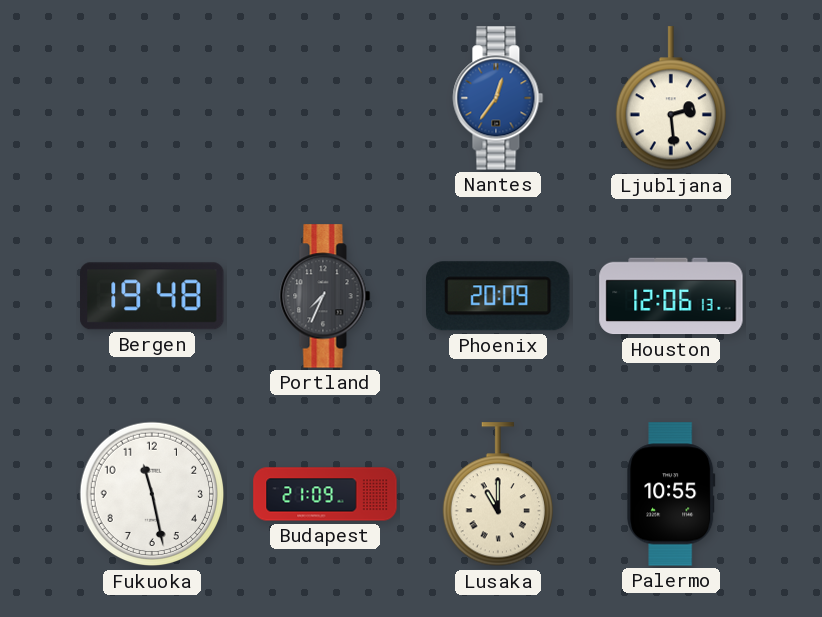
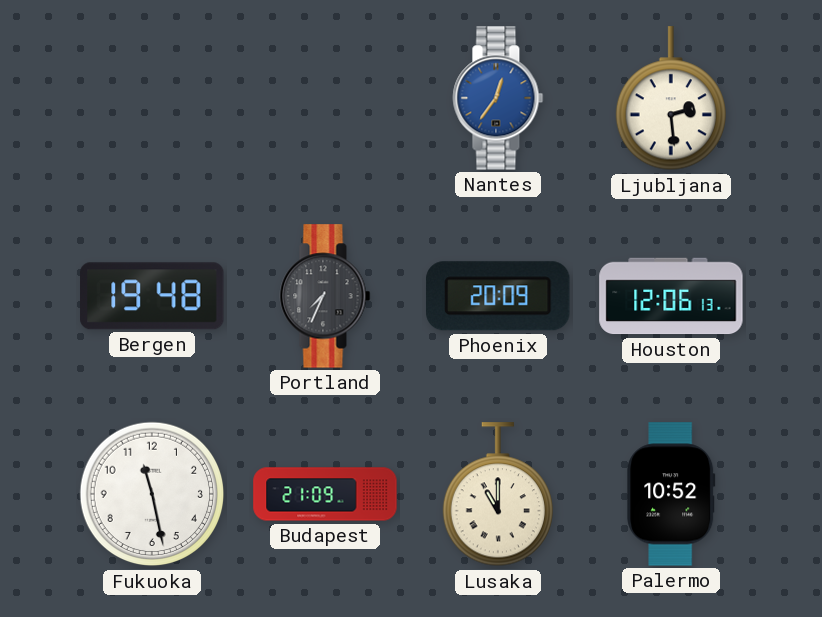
Palermo: 10:55 -> 10:52 (671, 494)
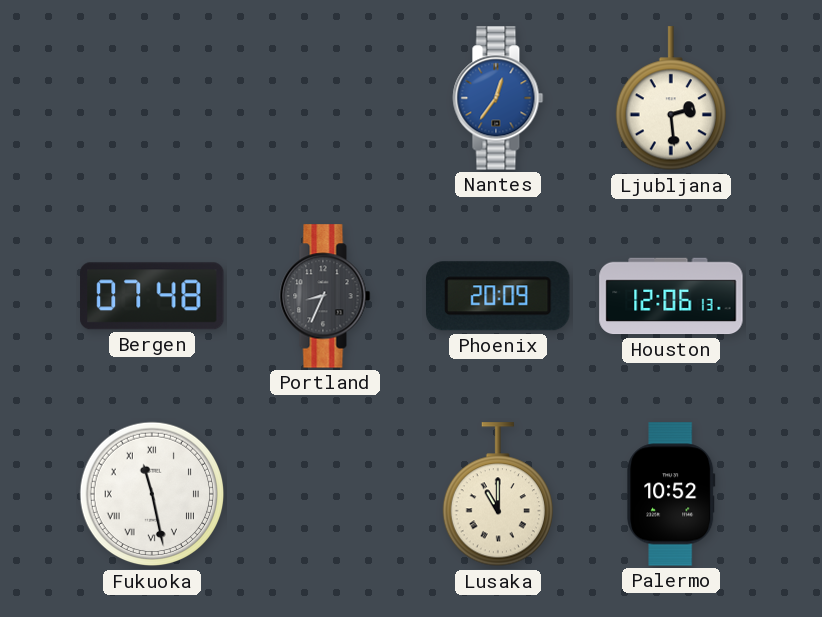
Bergen: 19:48 -> 07:48 (152, 296)
Portland: 7:34 -> 8:34 (325, 296)
Fukuoka numerals: Arabic -> Roman (152, 494)
Budapest: 21:09 -> none (325, 494)
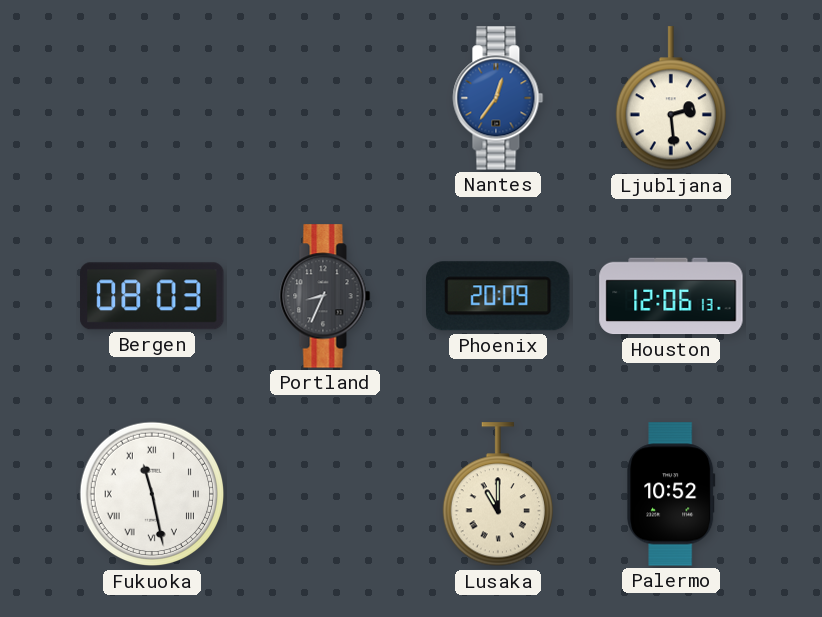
Bergen: 07:48 -> 08:03 (152, 296)
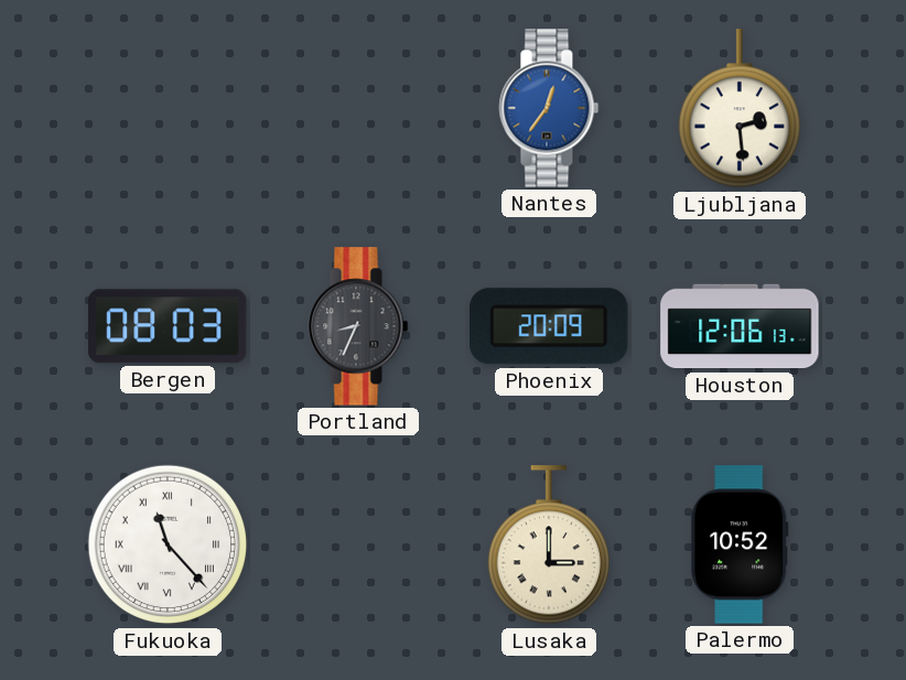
Fukuoka: 11:28 -> 11:23 (168, 544)
Lusaka: 11:00 -> 3:00 (548, 546)
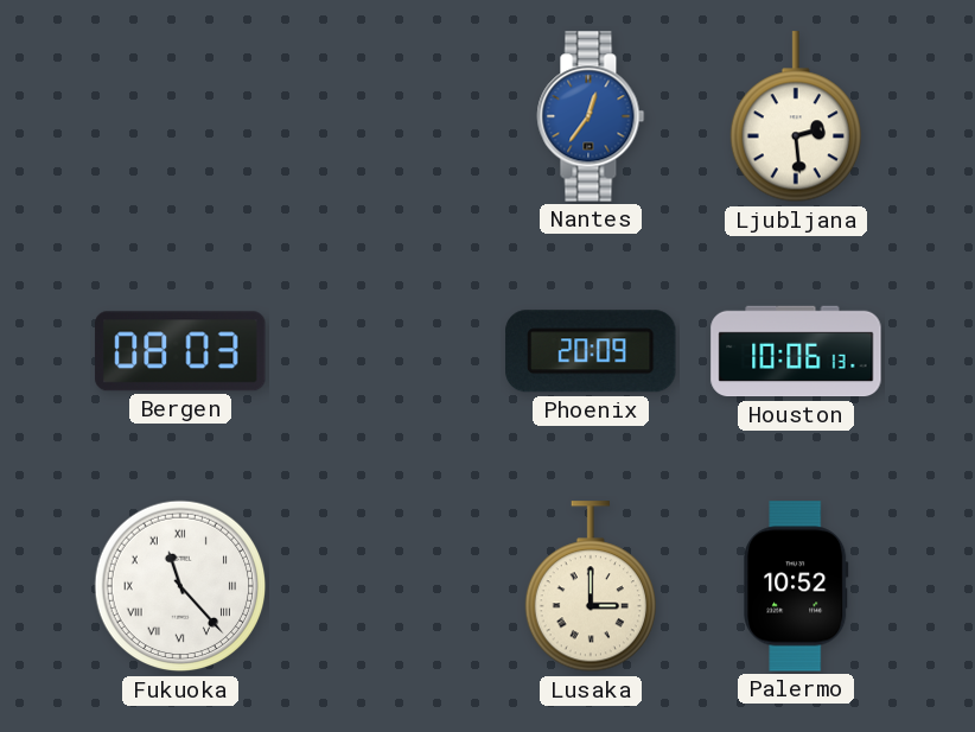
Portland: 8:34 -> none (358, 326)
Houston: 12:06 -> 10:06 (796, 351)
